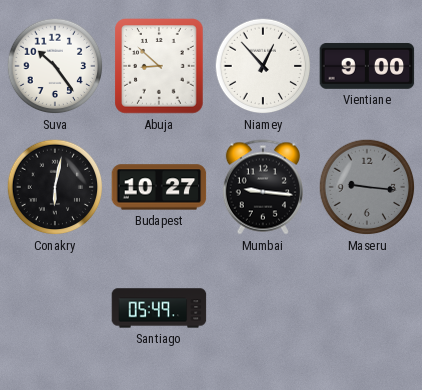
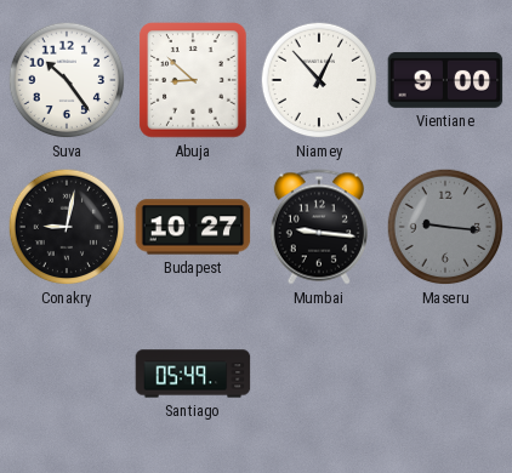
Conakry: 6:02 -> 9:02 (67, 227)
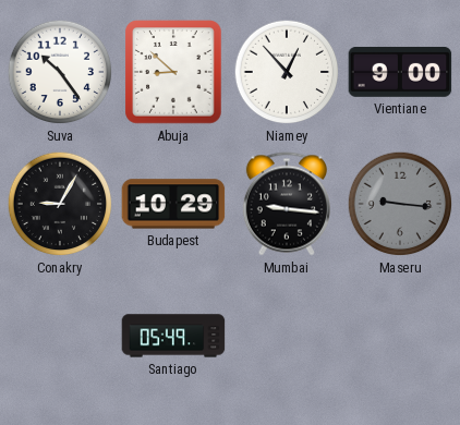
Conakry: 9:02 -> 9:05 (60, 204)
Budapest: 10:27 -> 10:29 (173, 204)
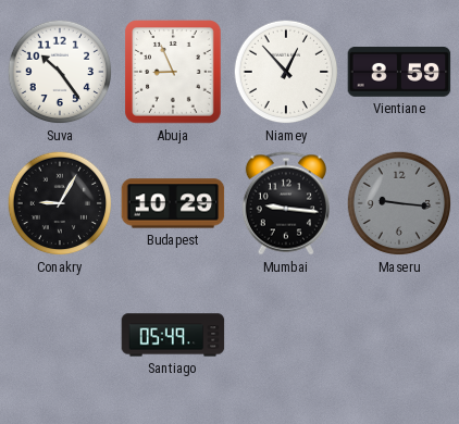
Abuja: 8:52 -> 8:56 (173, 72)
Vientiane: 9:00 -> 8:59 (399, 72)
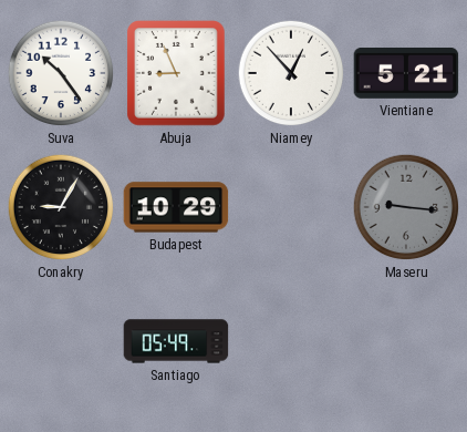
Vientiane: 8:59 -> 5:21 (406, 73)
Mumbai: 9:16 -> none (286, 203)
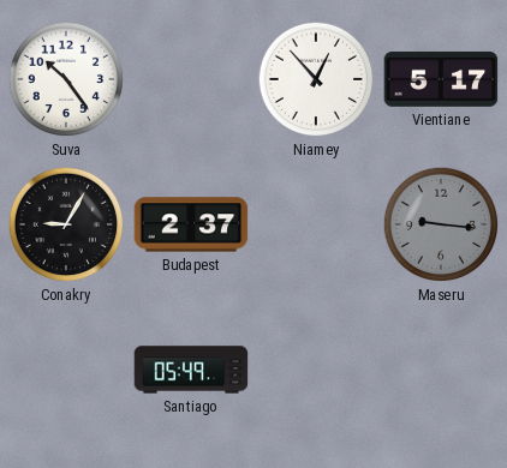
Abuja: 8:56 -> none (176, 73)
Vientiane: 5:21 -> 5:17 (441, 79)
Budapest: 10:29 -> 2:37 (191, 224)
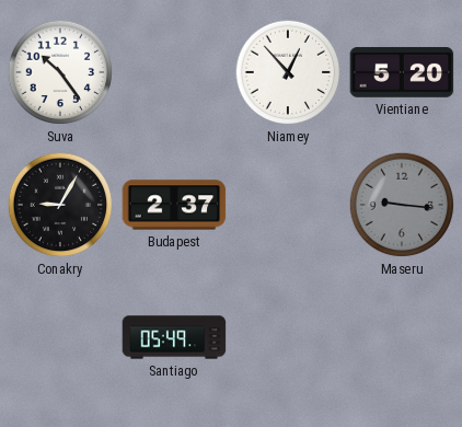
Vientiane: 5:17 -> 5:20 (402, 72)
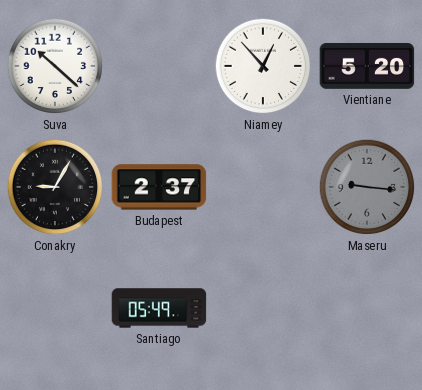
Suva: 10:24 -> 10:22 (55, 66)
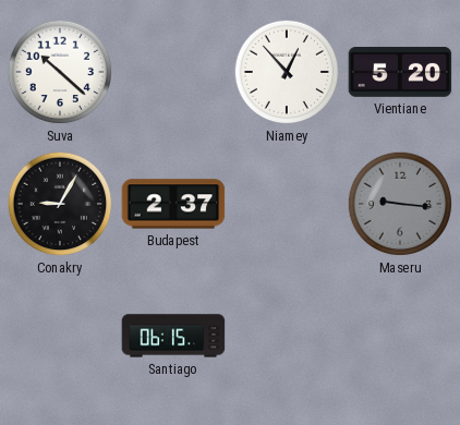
Santiago: 05:49 -> 06:15 (173, 336)
